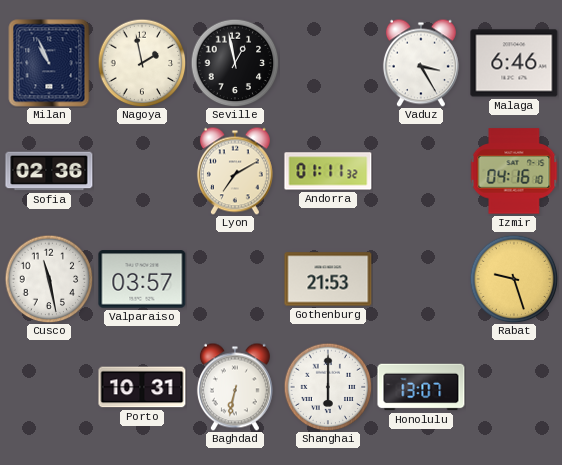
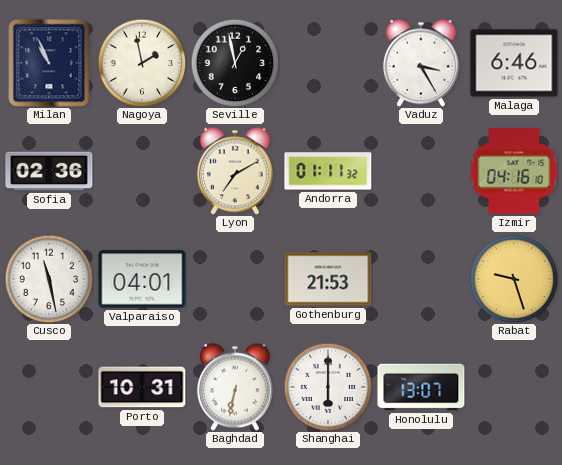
Valparaiso: 03:57 -> 04:01 (142, 279)
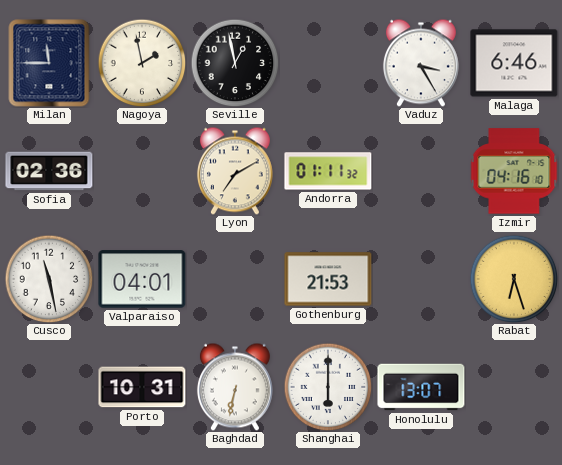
Milan: 10:56 -> 11:45 (49, 63)
Rabat: 9:27 -> 6:27 (514, 279)
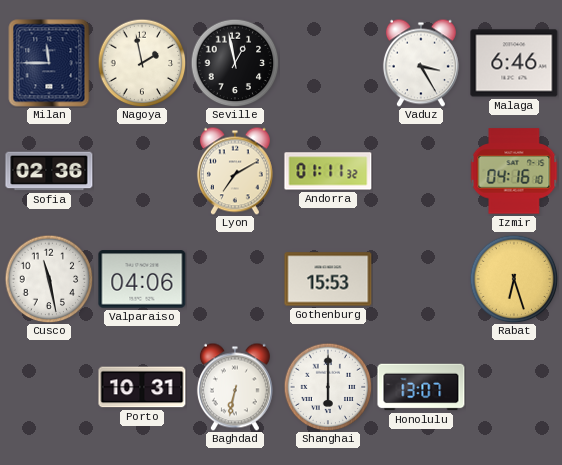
Valparaiso: 04:01 -> 04:06 (142, 279)
Gothenburg: 21:53 -> 15:53 (328, 279)
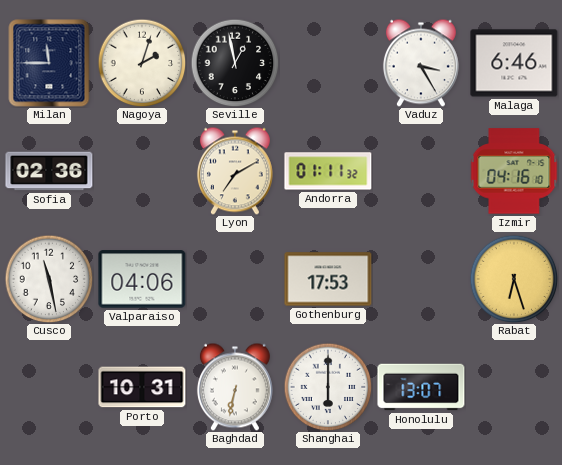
Nagoya: 1:58 -> 2:03 (142, 63)
Gothenburg: 15:53 -> 17:53 (328, 279)
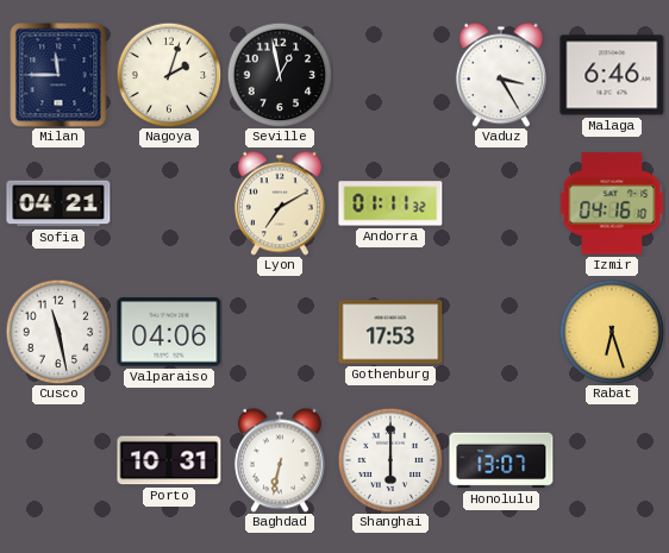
Sofia: 02:36 -> 04:21 (58, 203)
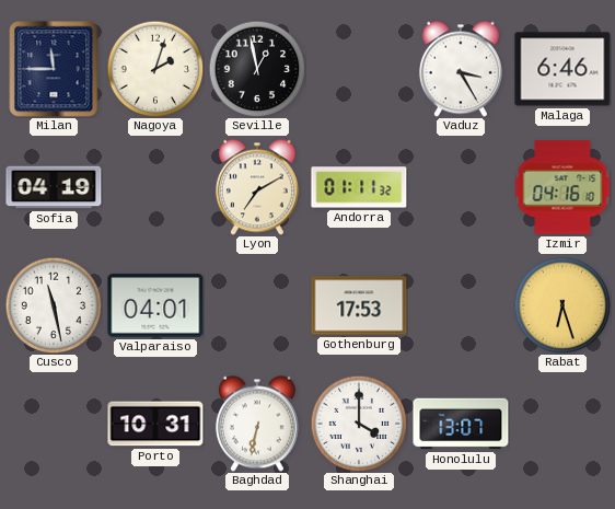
Sofia: 04:21 -> 04:19 (54, 187)
Valparaiso: 04:06 -> 04:01 (155, 305)
Shanghai: 6:00 -> 4:00 (359, 424)
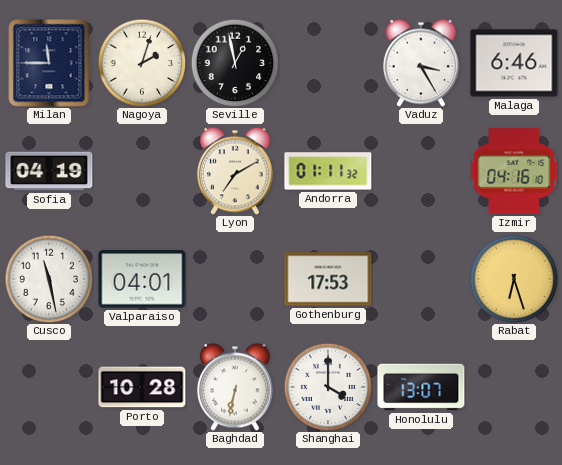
Porto: 10:31 -> 10:28 (142, 387)
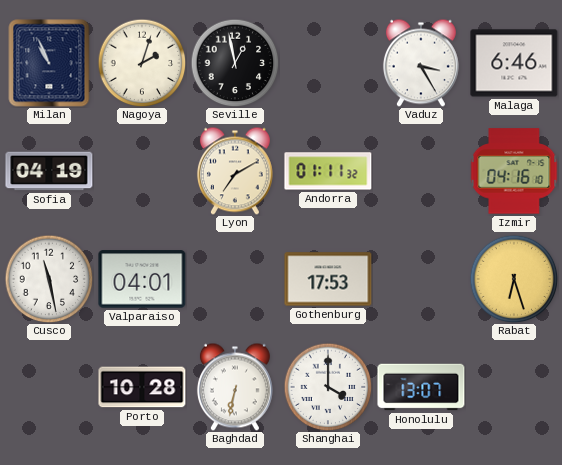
Milan: 11:45 -> 10:56 (49, 63)
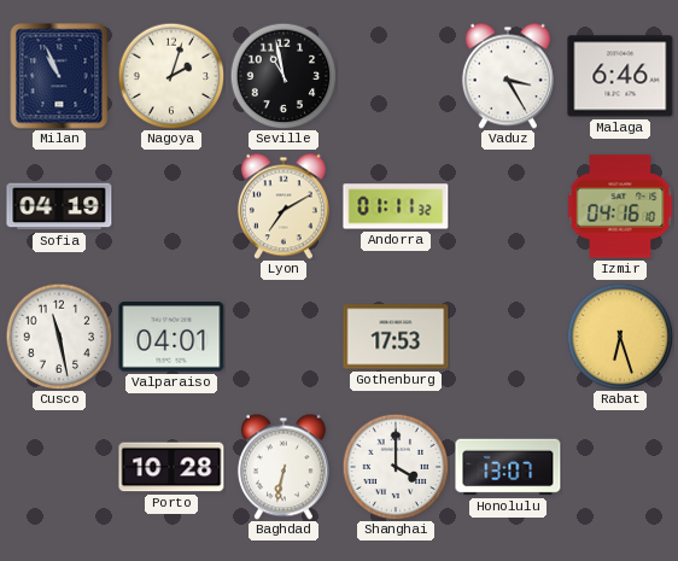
Seville: 12:58 -> 10:58 (284, 76)
